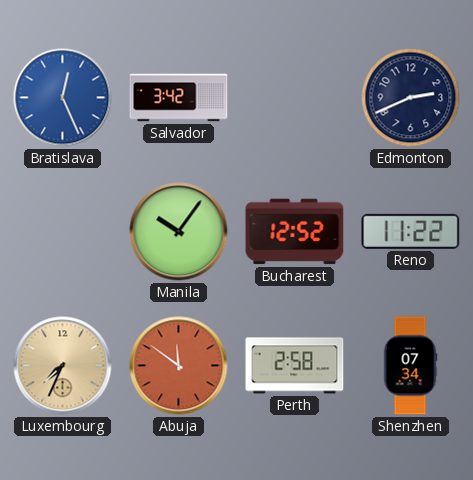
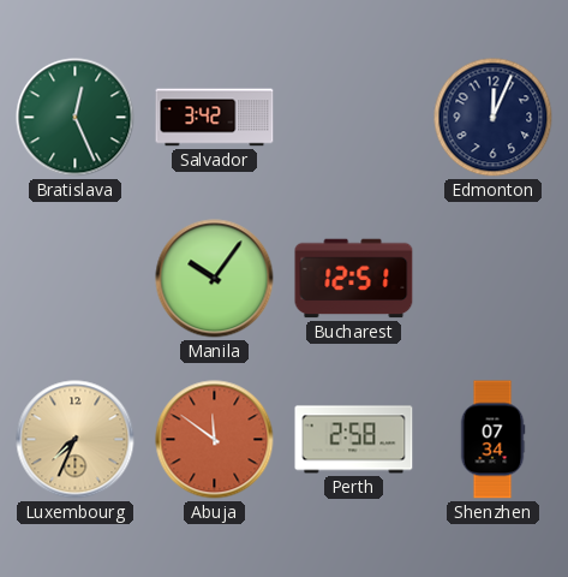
Bratislava dial: blue -> green (76, 118)
Edmonton: 2:41 -> 12:04 (494, 118)
Bucharest: 12:52 -> 12:51 (354, 279)
Reno: 11:22 -> none (411, 231)
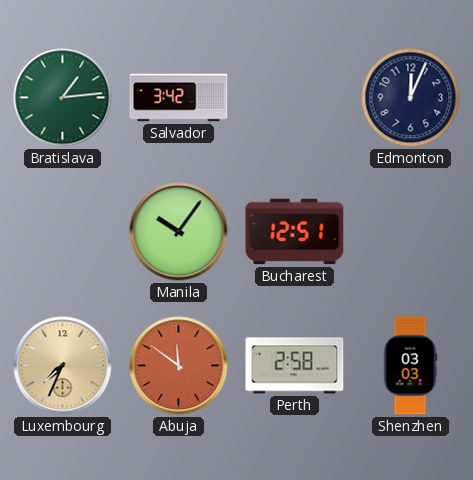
Bratislava: 12:26 -> 1:14 (63, 98)
Shenzhen: 07:34 -> 03:03 (410, 366)
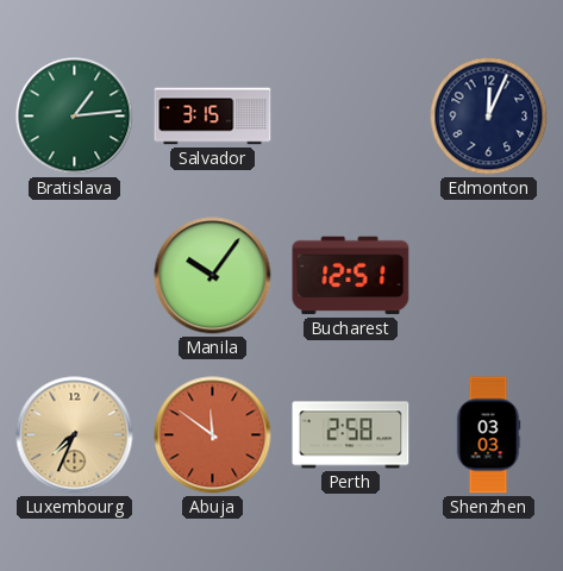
Salvador: 3:42 -> 3:15 (213, 117)
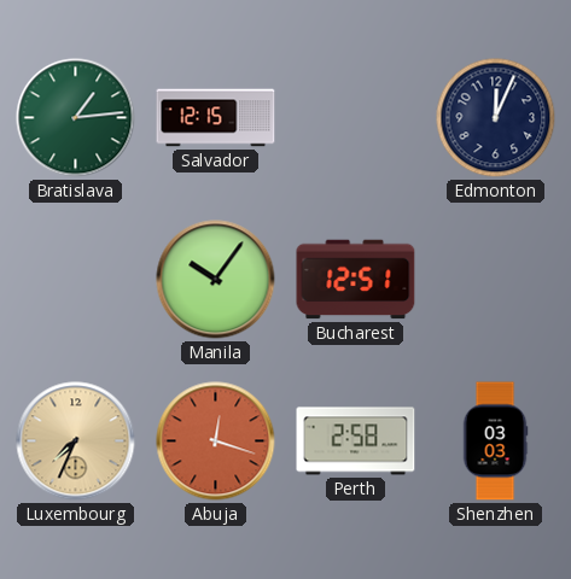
Salvador: 3:15 -> 12:15 (216, 118)
Abuja: 11:51 -> 12:18 (216, 441)
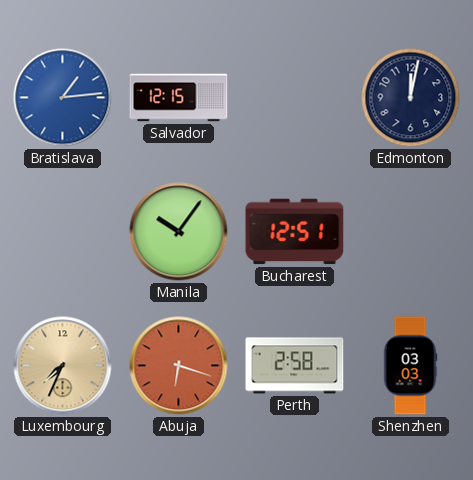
Bratislava dial: green -> blue (63, 98)
Edmonton: 12:04 -> 12:02 (411, 98)
Abuja: 12:18 -> 6:18 (179, 366)
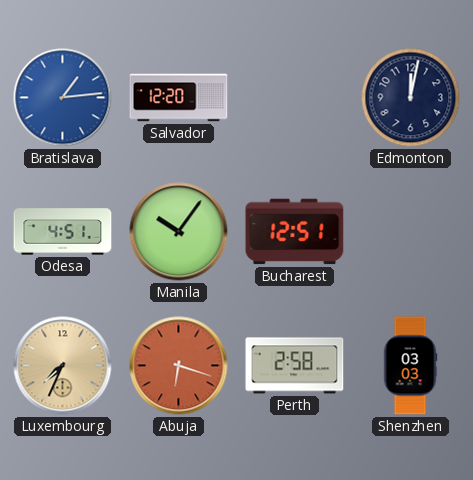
Salvador: 12:15 -> 12:20 (179, 98)
Odesa: none -> 4:51 (63, 232)
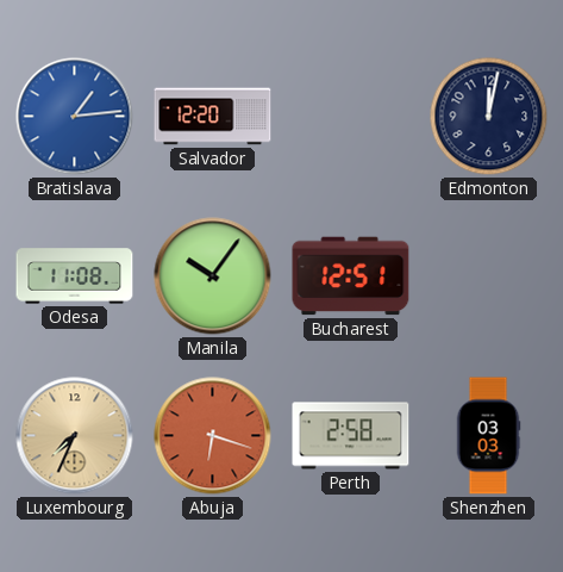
Odesa: 4:51 -> 11:08 (75, 276)
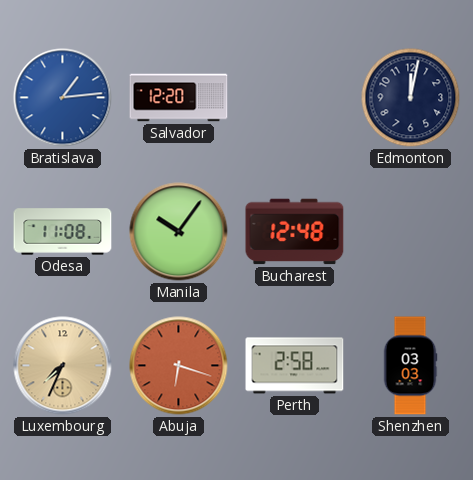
Bucharest: 12:51 -> 12:48 (295, 232)
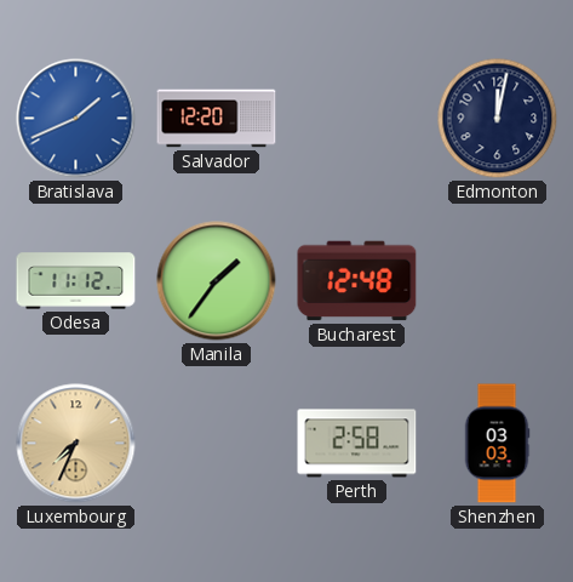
Bratislava: 1:14 -> 1:41 (76, 119)
Odesa: 11:08 -> 11:12 (76, 281)
Manila: 10:06 -> 1:36 (217, 281)
Abuja: 6:18 -> none (179, 366)
